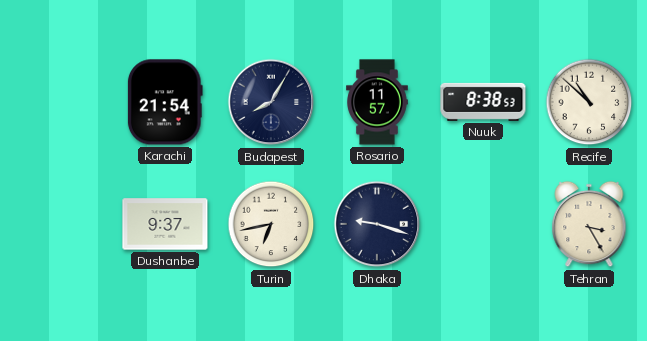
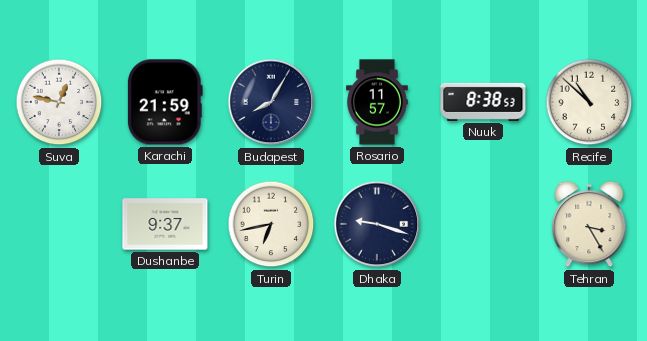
Suva: none -> 12:47 (59, 102)
Karachi: 21:54 -> 21:59 (165, 102)
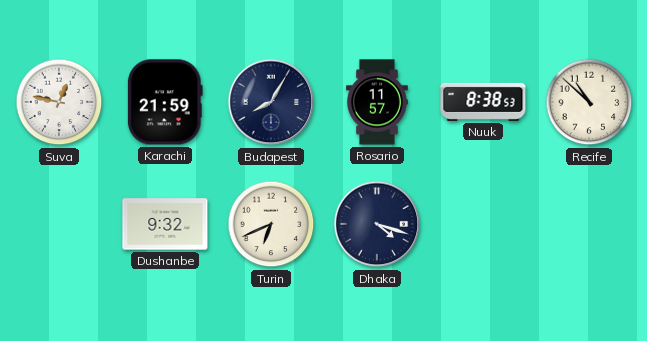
Dushanbe: 9:37 -> 9:32 (165, 224)
Turin: 6:43 -> 6:41 (271, 224)
Dhaka: 9:18 -> 4:18 (377, 224)
Tehran: 3:25 -> none (589, 224)
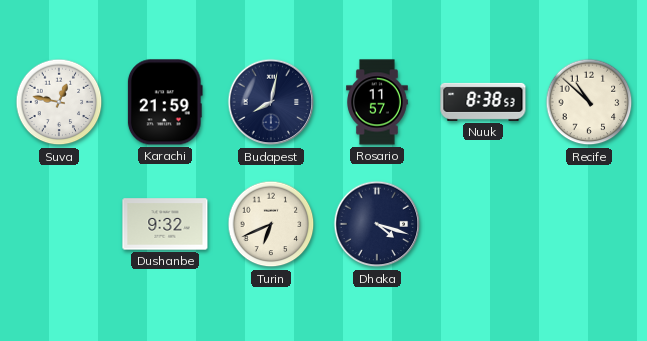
Budapest: 8:05 -> 8:02 (271, 102)
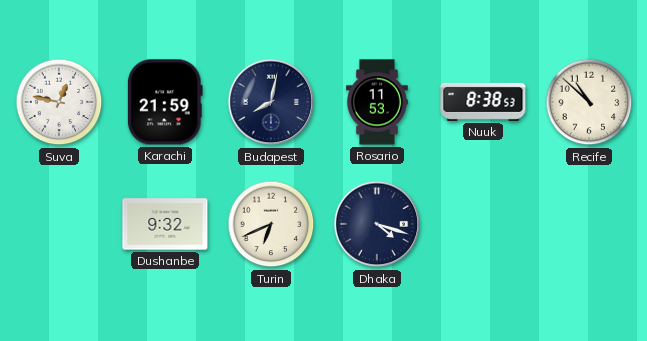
Rosario: 11:57 -> 11:53 (378, 102)
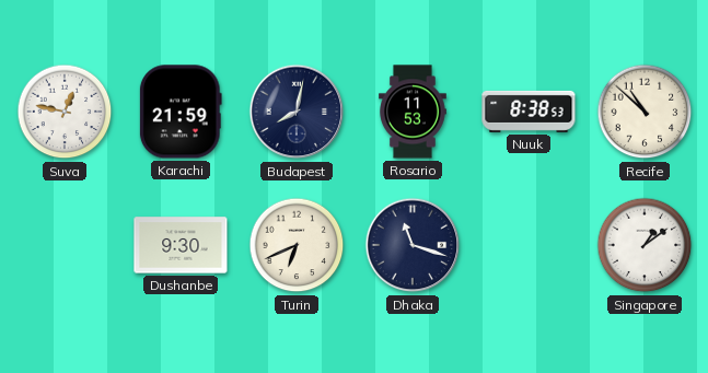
Dushanbe: 9:32 -> 9:30 (181, 245)
Dhaka: 4:18 -> 11:18 (413, 245)
Singapore: none -> 1:09 (645, 245)
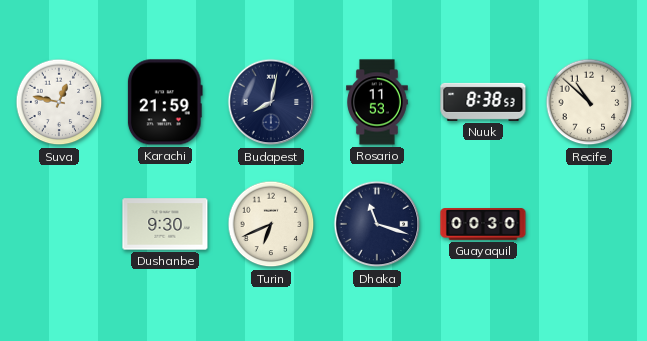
Guayaquil: none -> 00:30 (483, 224)
Singapore: 1:09 -> none (645, 245)
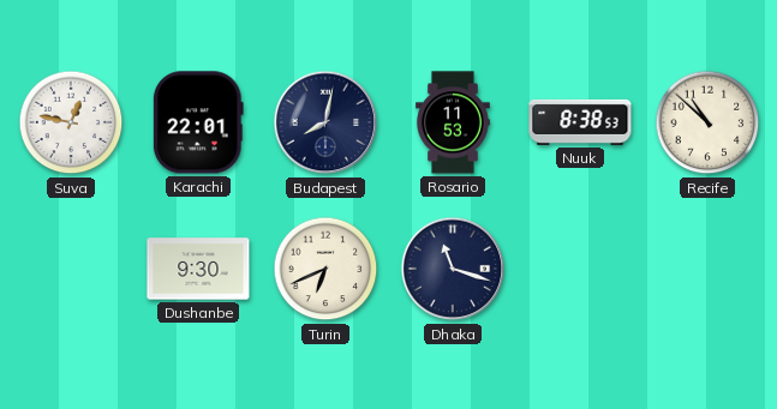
Karachi: 21:59 -> 22:01 (198, 122)
Guayaquil: 00:30 -> none (483, 224)
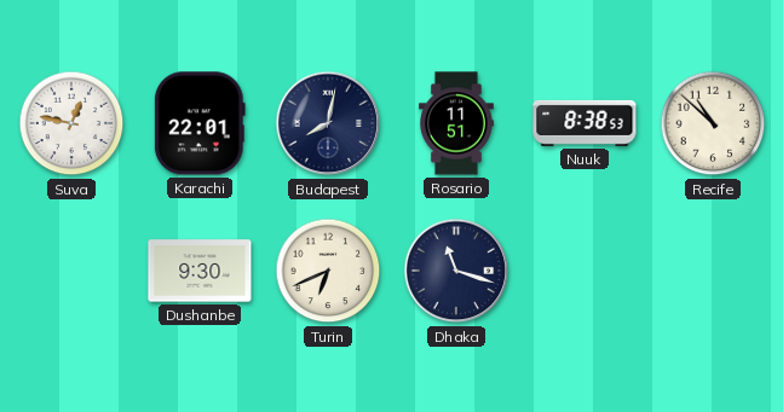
Rosario: 11:53 -> 11:51 (457, 123)
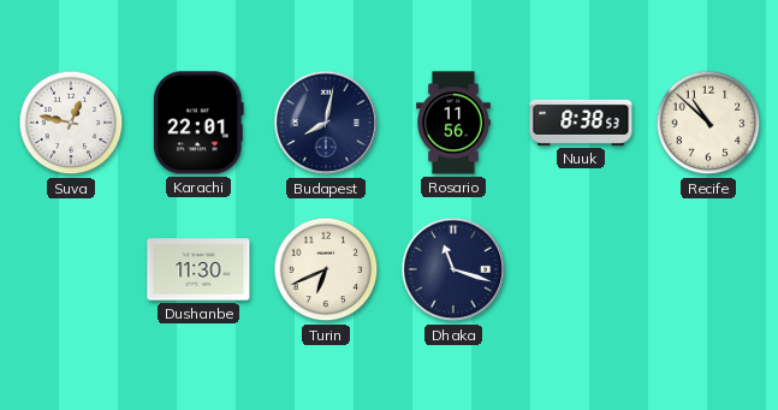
Rosario: 11:51 -> 11:56 (455, 123)
Dushanbe: 9:30 -> 11:30 (198, 269)
